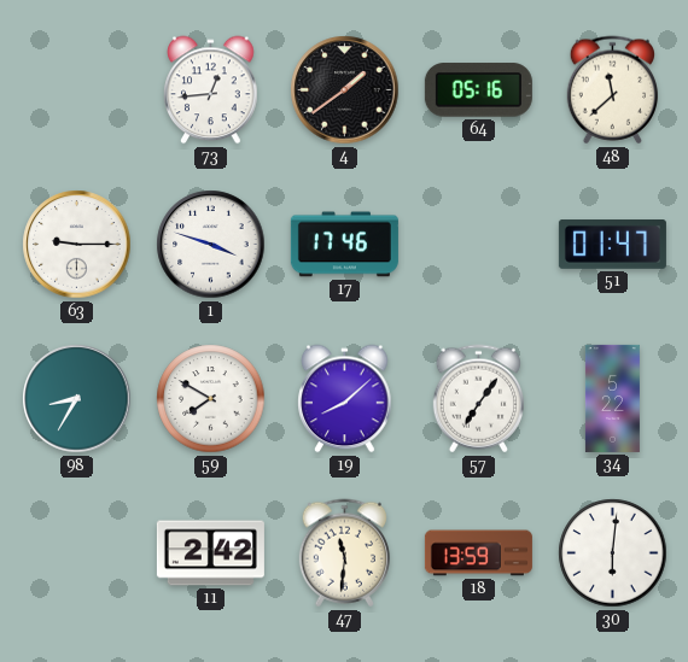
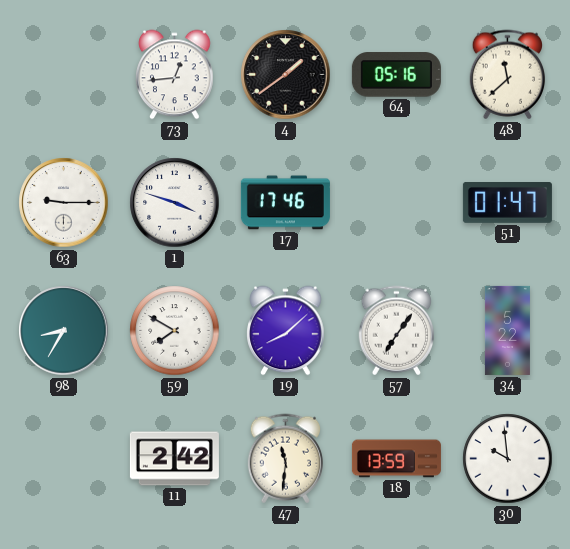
30: 6:01 -> 9:59 (508, 459)
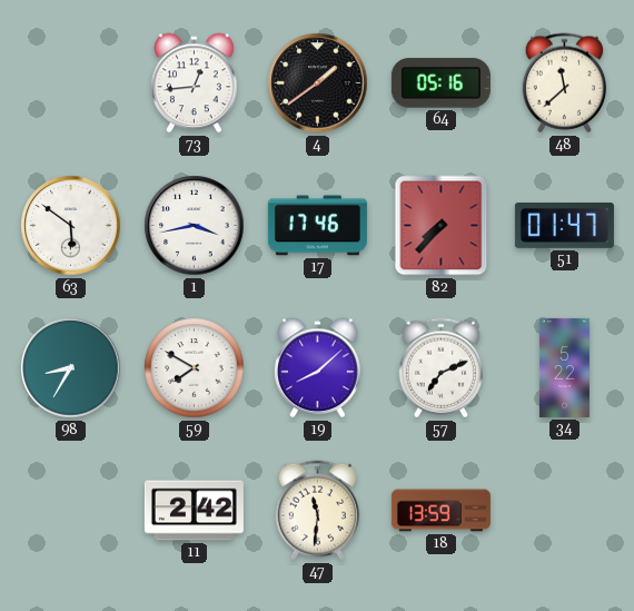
63: 9:15 -> 5:51 (71, 226)
1: 3:48 -> 3:43 (195, 226)
82: none -> 7:37 (442, 226)
57: 7:06 -> 7:11 (440, 368)
30: 9:59 -> none (508, 459)
